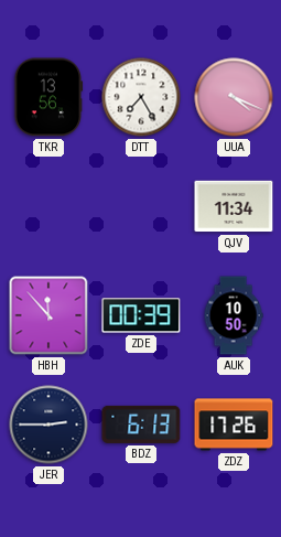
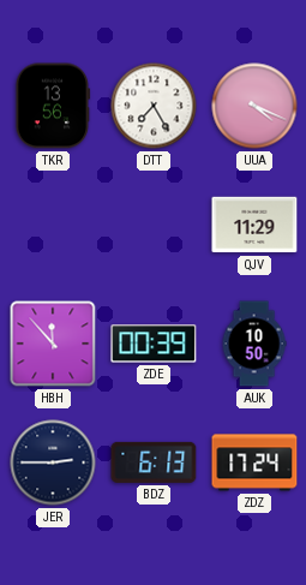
QJV: 11:34 -> 11:29 (254, 225)
ZDZ: 17:26 -> 17:24 (254, 462)
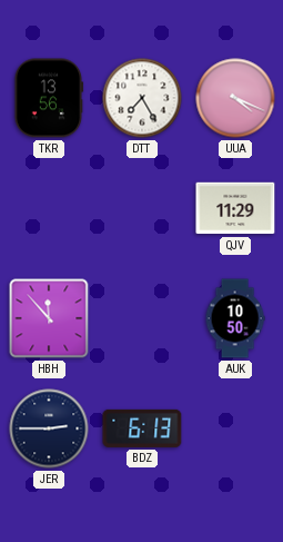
ZDE: 00:39 -> none (154, 344)
ZDZ: 17:24 -> none (254, 462)
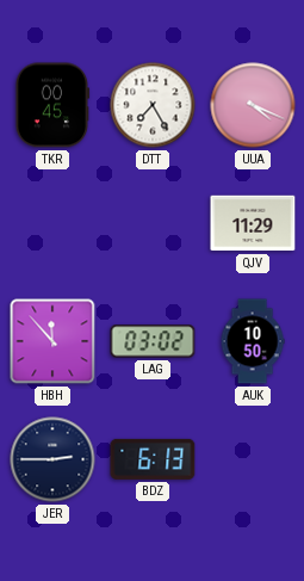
TKR: 13:56 -> 00:45 (52, 105)
LAG: none -> 03:02 (153, 341)
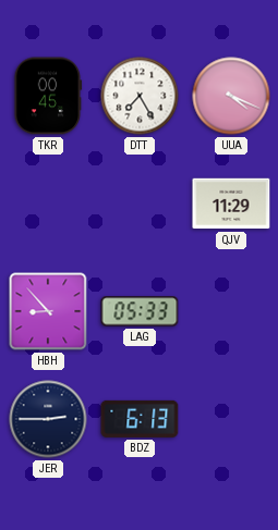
HBH: 11:53 -> 8:53 (48, 311)
LAG: 03:02 -> 05:33 (140, 311)
AUK: 10:50 -> none (253, 341)
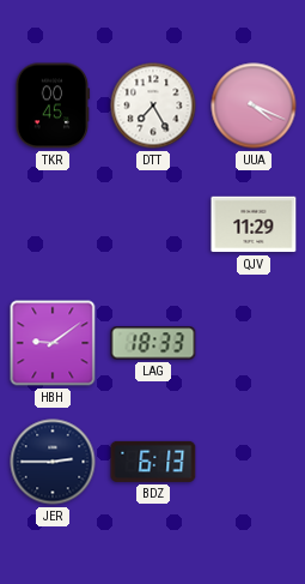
HBH: 8:53 -> 9:09 (53, 343)
LAG: 05:33 -> 18:33 (153, 343)
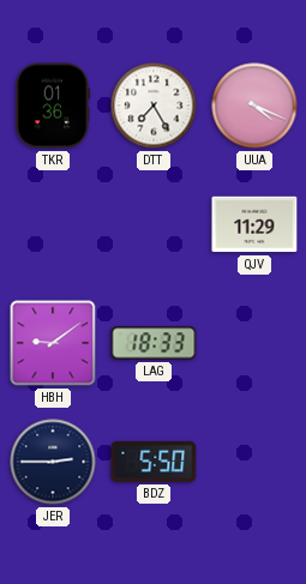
TKR: 00:45 -> 01:36 (53, 106)
BDZ: 6:13 -> 5:50 (154, 462)
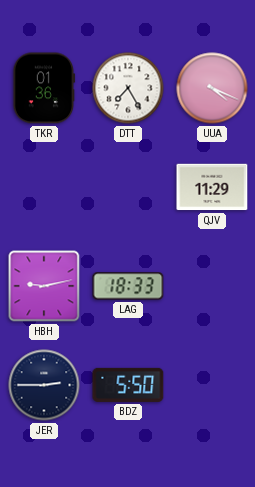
HBH: 9:09 -> 9:13 (44, 286)
